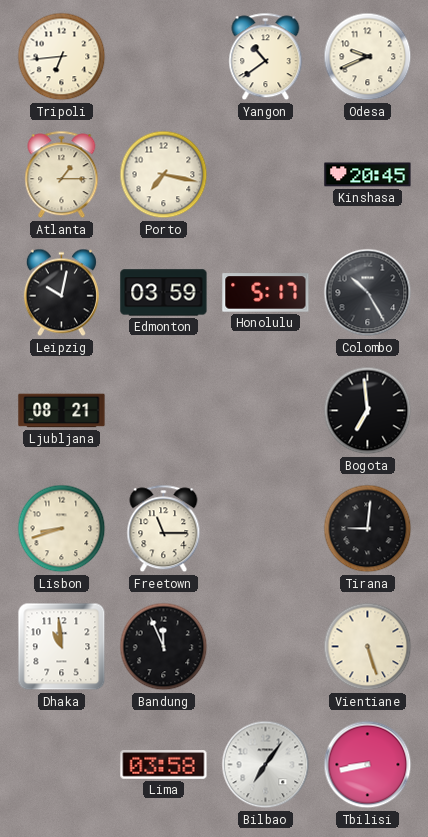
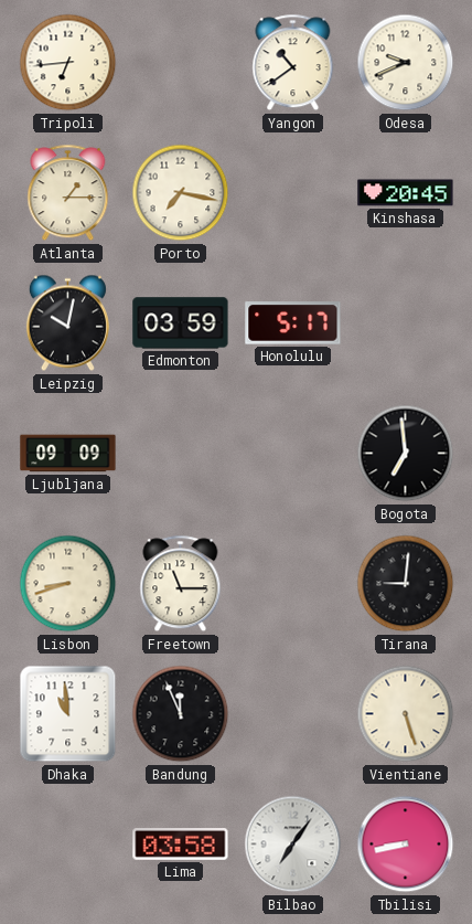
Colombo: 10:25 -> none (368, 293)
Ljubljana: 08:21 -> 09:09 (68, 454)
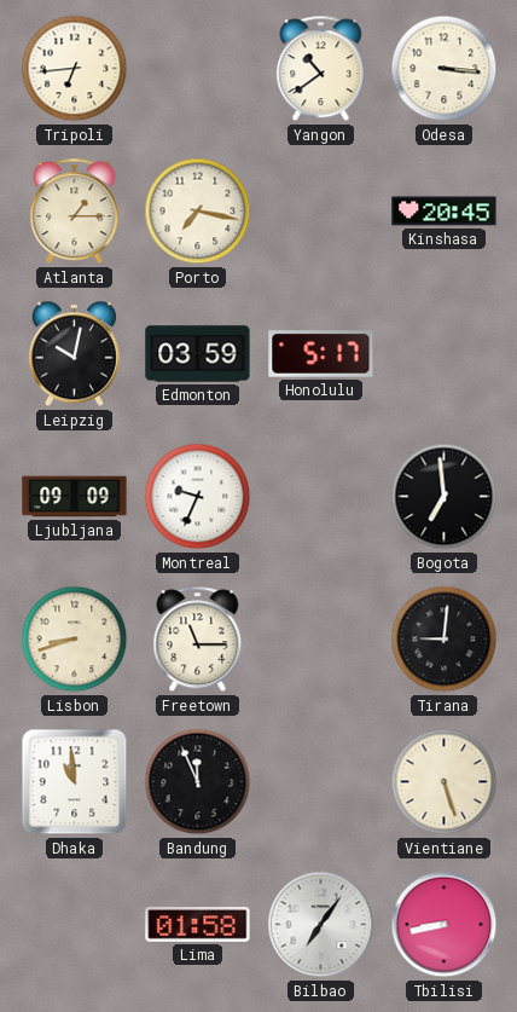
Odesa: 9:41 -> 3:16 (445, 69)
Montreal: none -> 9:34 (198, 497)
Lima: 03:58 -> 01:58 (198, 925)
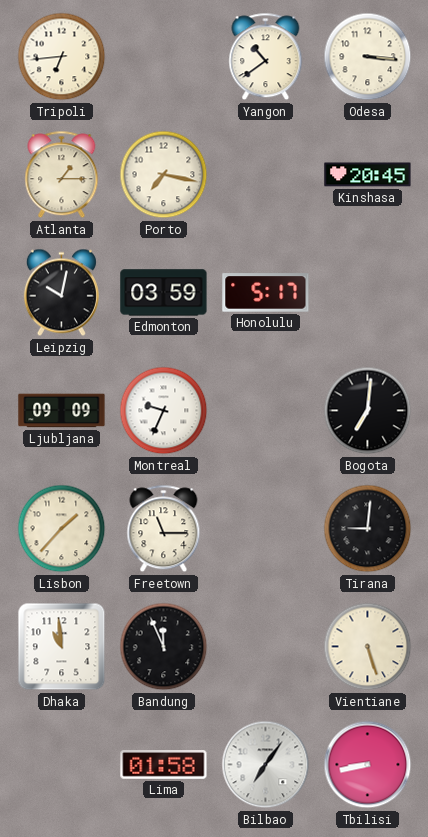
Bogota: 6:59 -> 7:01 (368, 411)
Lisbon: 8:42 -> 1:37 (62, 529)
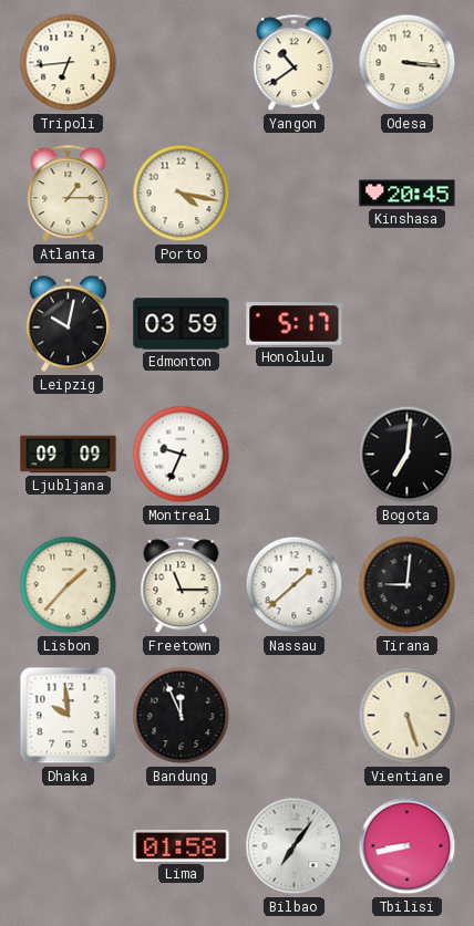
Porto: 7:17 -> 4:17 (182, 194)
Nassau: none -> 1:38 (295, 585)
Dhaka: 10:59 -> 9:59 (69, 716)
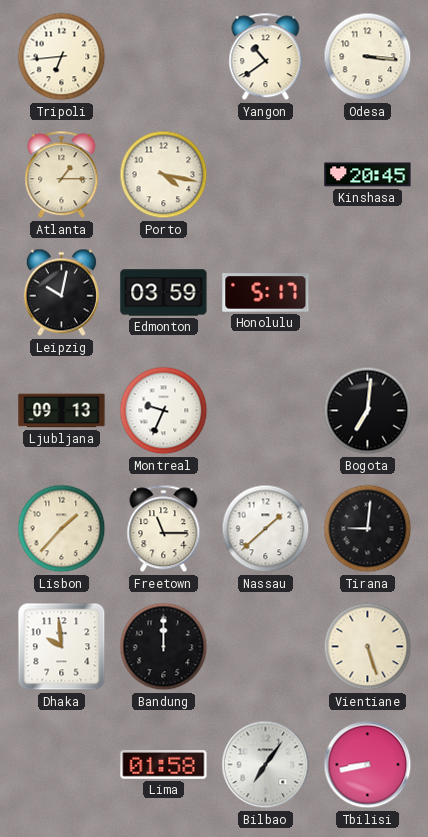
Ljubljana: 09:09 -> 09:13 (62, 411)
Bandung: 11:56 -> 12:00 (164, 647)
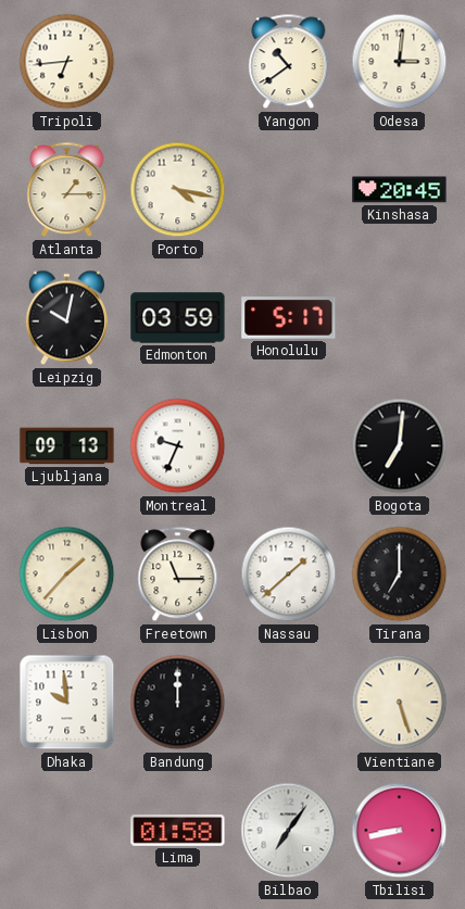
Odesa: 3:16 -> 3:01 (400, 62)
Tirana: 9:01 -> 7:00 (400, 575)
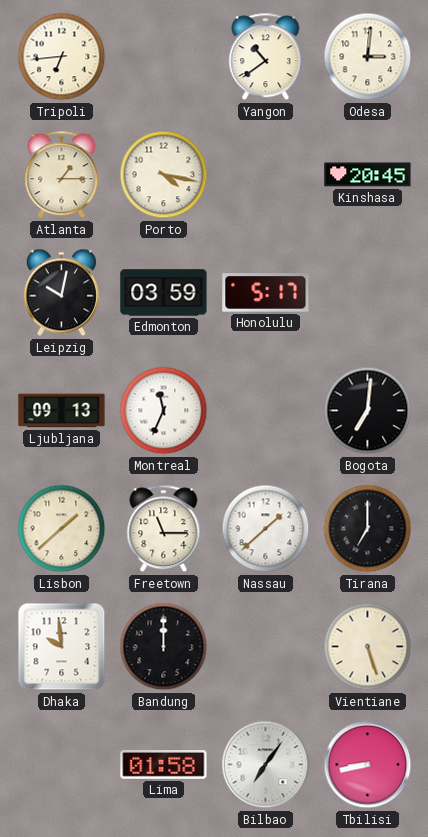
Montreal: 9:34 -> 11:34 (164, 411)
Lisbon: 1:37 -> 1:38 (62, 529)
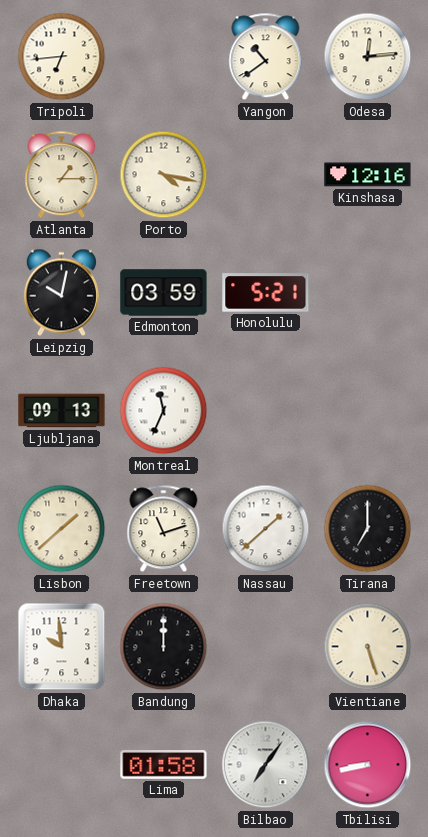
Odesa: 3:01 -> 12:14 (368, 57)
Kinshasa: 20:45 -> 12:16 (368, 175)
Honolulu: 5:17 -> 5:21 (266, 293)
Bogota: 7:01 -> none (368, 411)
Freetown: 11:15 -> 11:12 (164, 529)
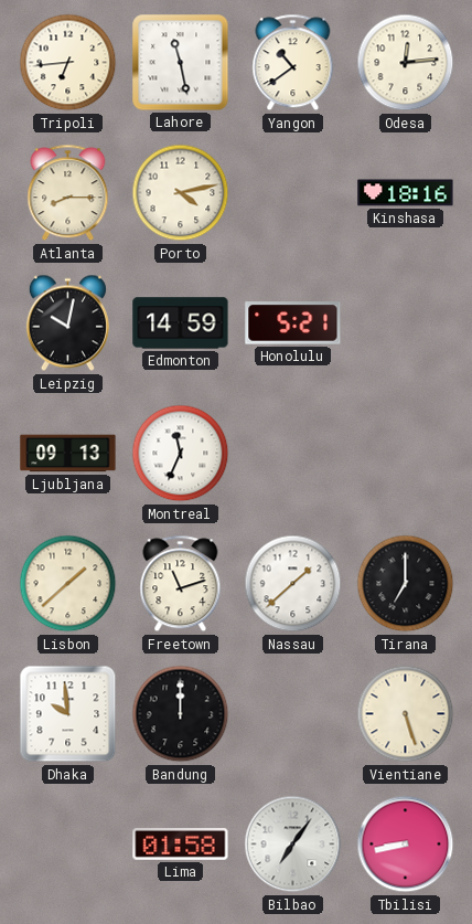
Lahore: none -> 11:28 (181, 63)
Atlanta: 1:15 -> 8:15 (68, 193)
Porto: 4:17 -> 4:13 (181, 193)
Kinshasa: 12:16 -> 18:16 (406, 193)
Edmonton: 03:59 -> 14:59 (181, 323)
